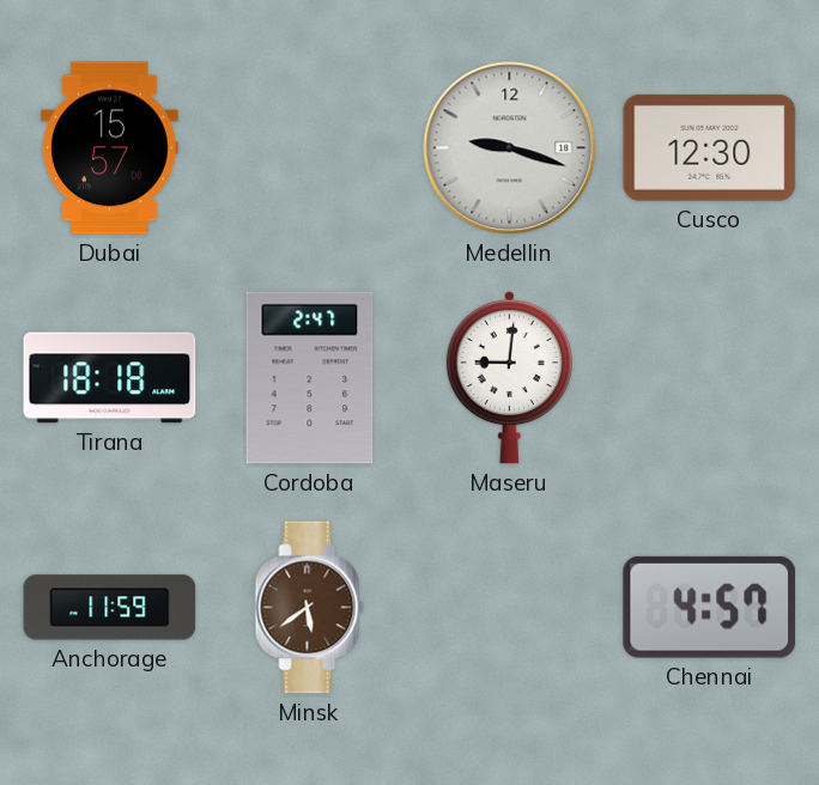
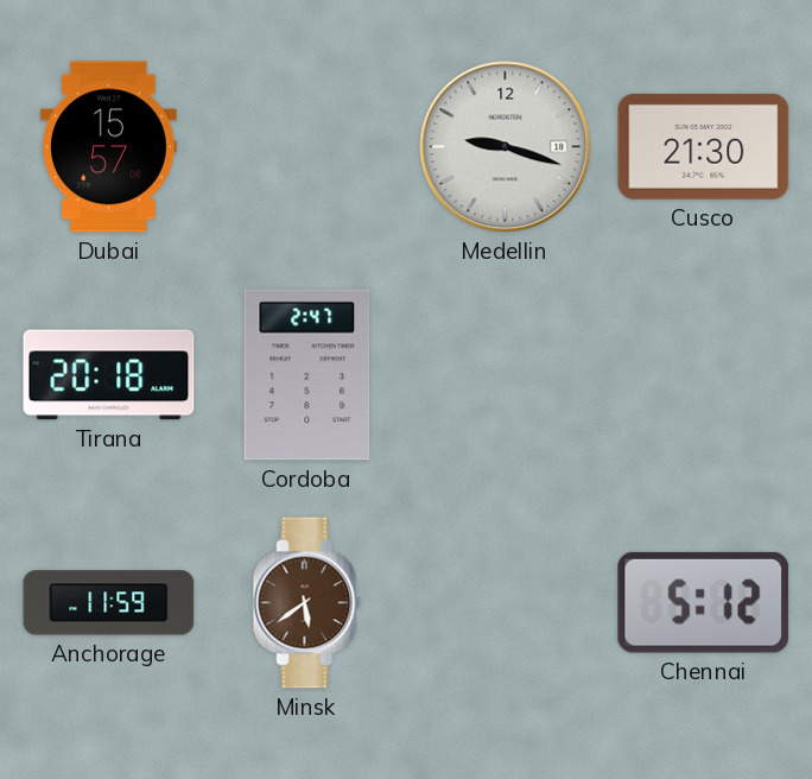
Cusco: 12:30 -> 21:30 (704, 146)
Tirana: 18:18 -> 20:18 (109, 375)
Maseru: 9:01 -> none (509, 377)
Chennai: 4:57 -> 5:12 (704, 602)
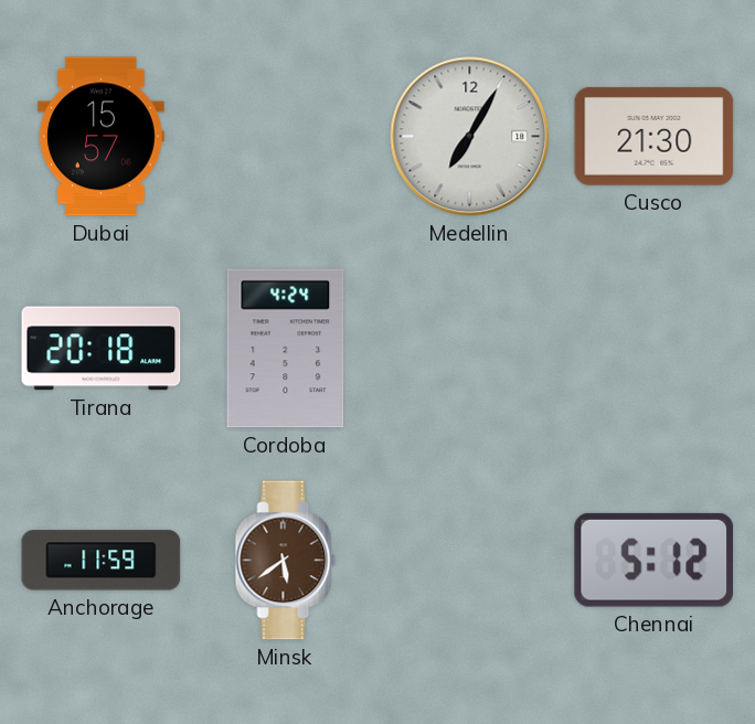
Medellin: 9:18 -> 7:05 (470, 137)
Cordoba: 2:47 -> 4:24 (286, 349)
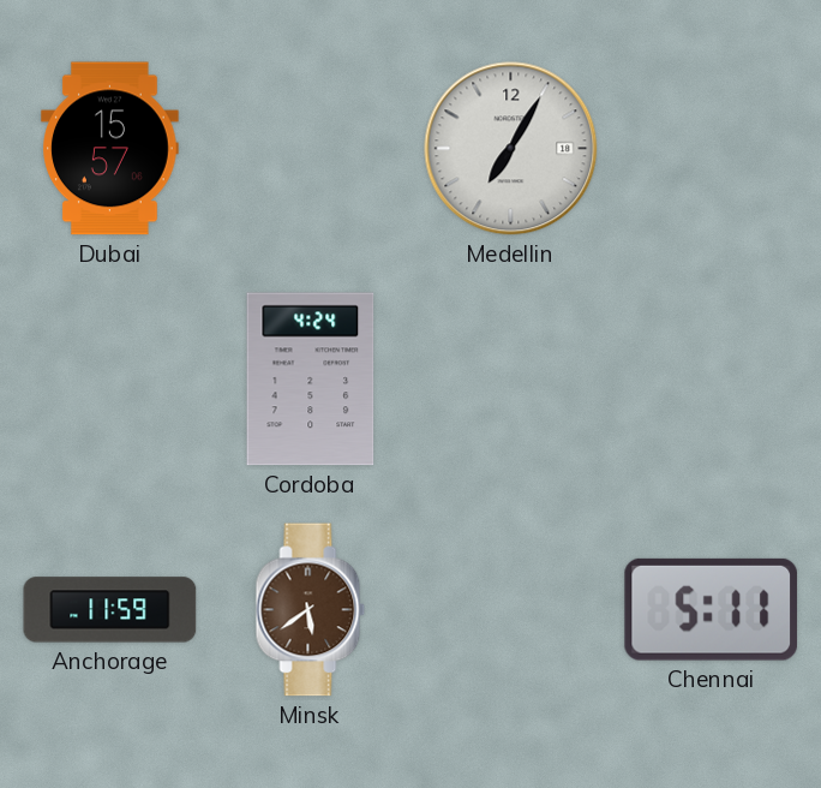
Cusco: 21:30 -> none (655, 136)
Tirana: 20:18 -> none (102, 349)
Chennai: 5:12 -> 5:11 (712, 609)
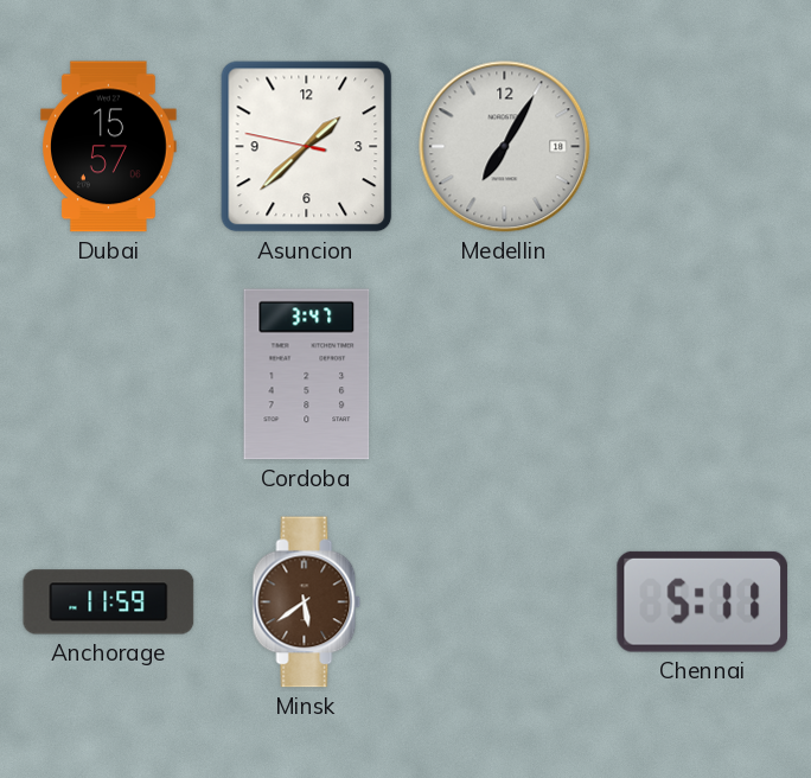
Asuncion: none -> 1:37 (307, 147)
Cordoba: 4:24 -> 3:47 (307, 375)
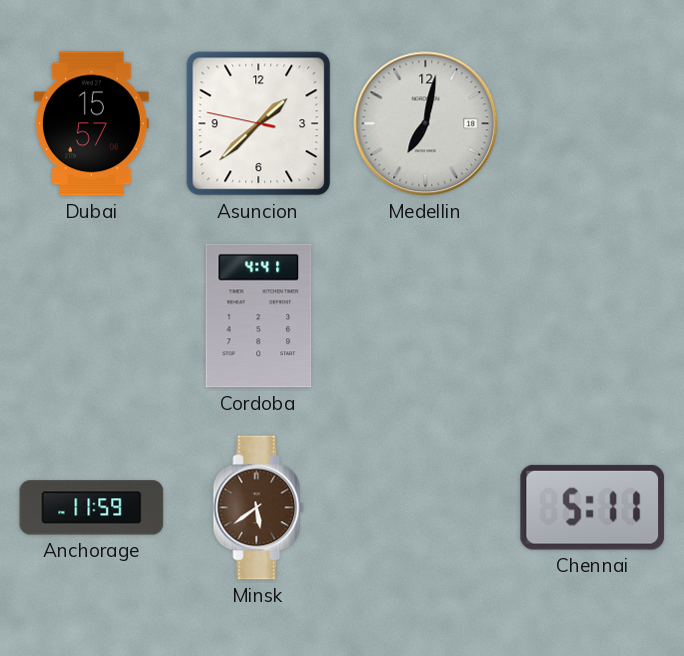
Medellin: 7:05 -> 7:02 (426, 124)
Cordoba: 3:47 -> 4:41 (259, 316)
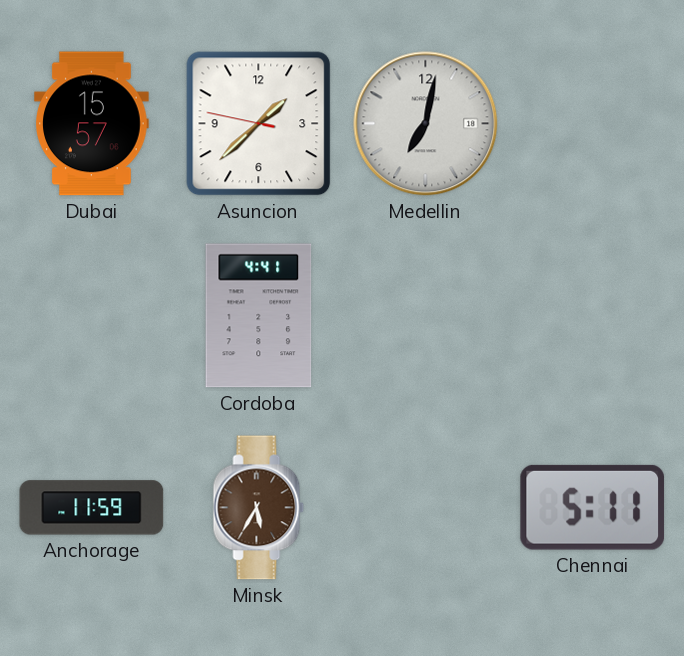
Minsk: 5:39 -> 5:35 (259, 508)
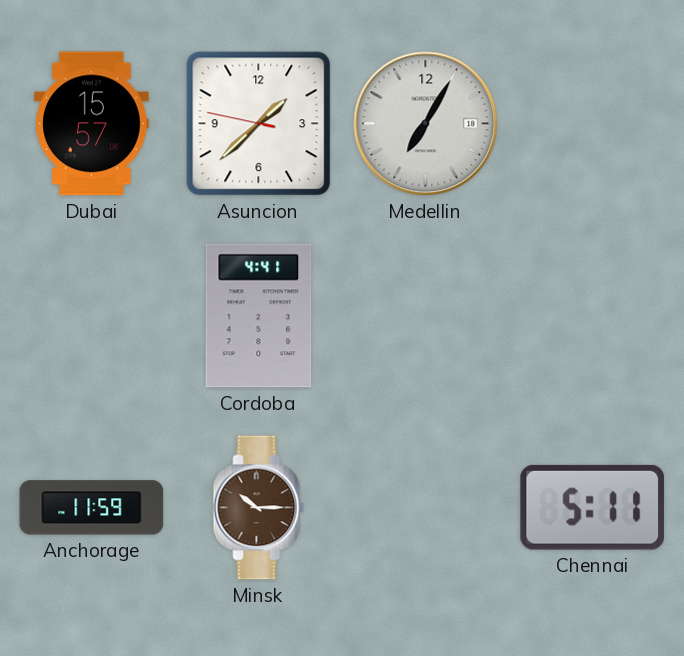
Medellin: 7:02 -> 7:05 (426, 124)
Minsk: 5:35 -> 10:15 (259, 508)
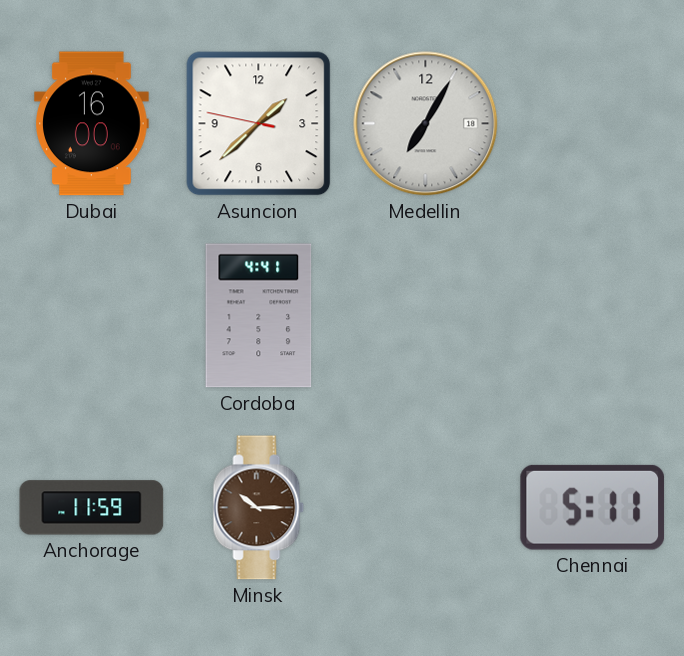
Dubai: 15:57 -> 16:00 (92, 124)
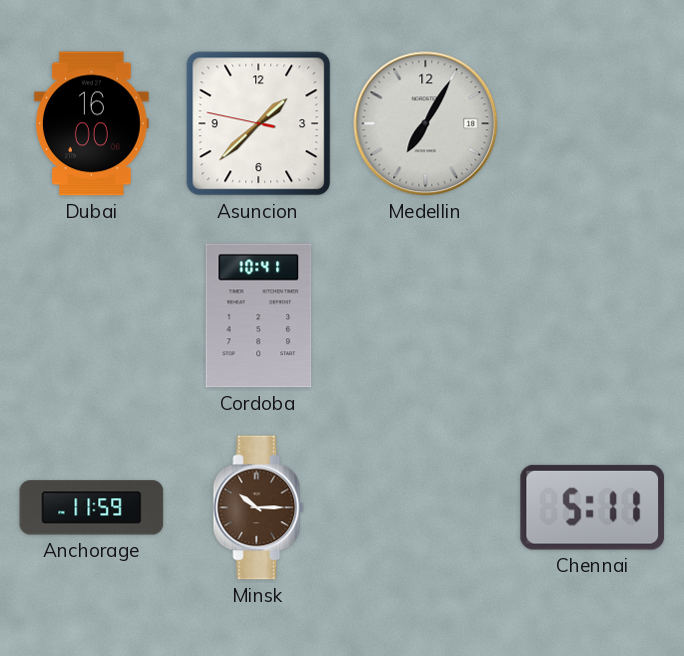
Cordoba: 4:41 -> 10:41 (259, 316)
